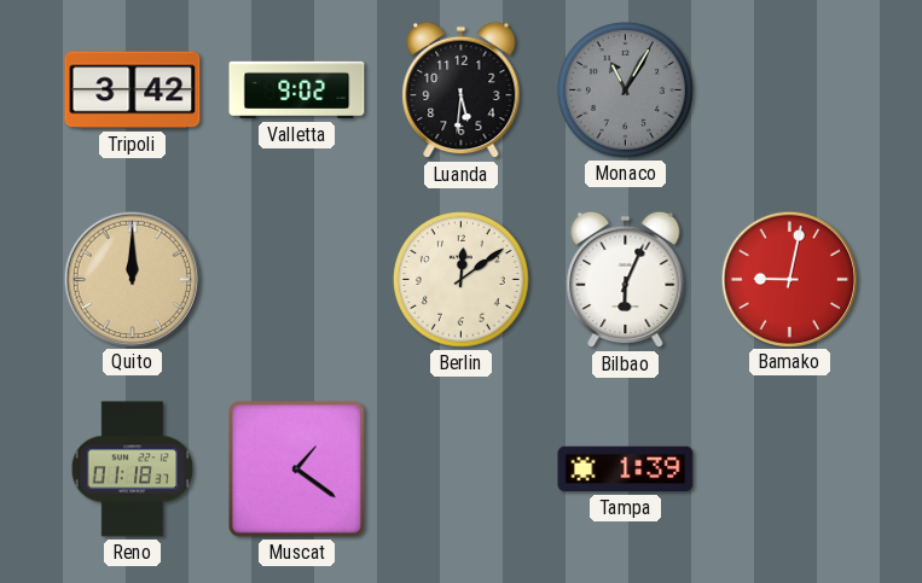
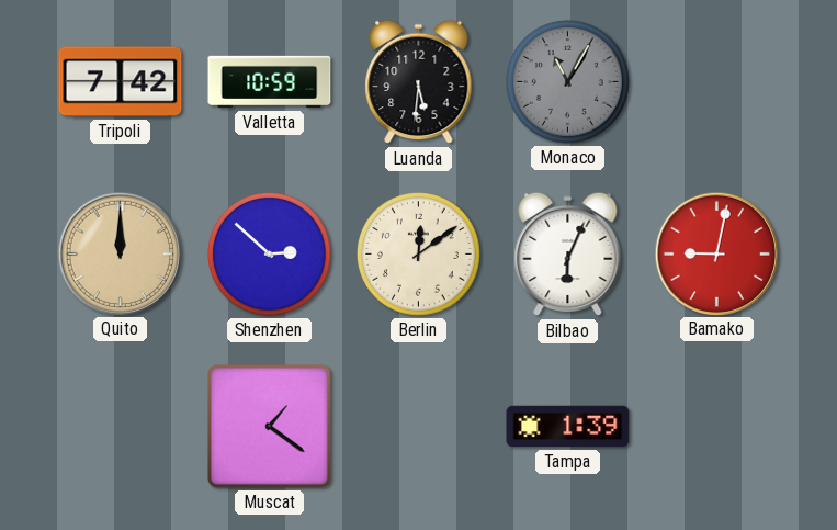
Tripoli: 3:42 -> 7:42 (121, 82)
Valletta: 9:02 -> 10:59 (270, 82)
Shenzhen: none -> 2:52 (270, 255)
Reno: 01:18 -> none (133, 470)
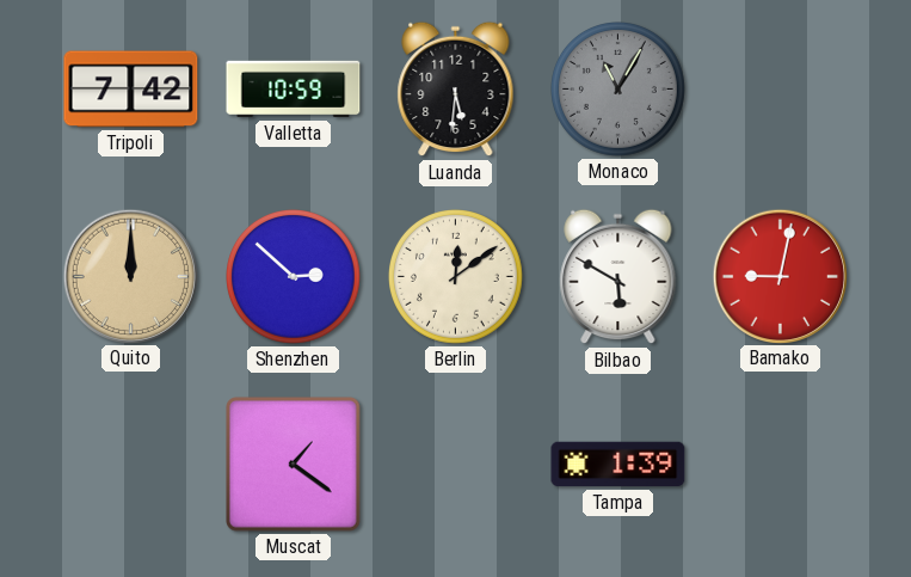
Bilbao: 6:04 -> 5:50 (618, 277)
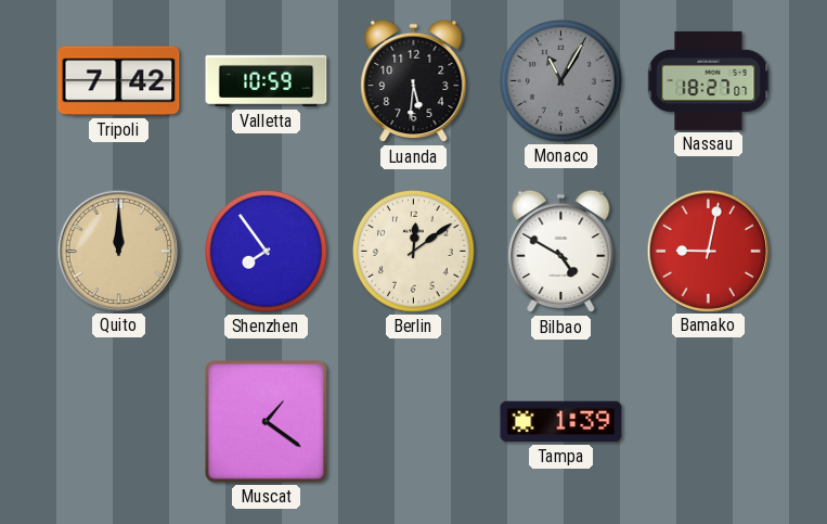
Nassau: none -> 18:27 (709, 80)
Shenzhen: 2:52 -> 7:54 (267, 252)
Bilbao: 5:50 -> 4:50 (561, 252)
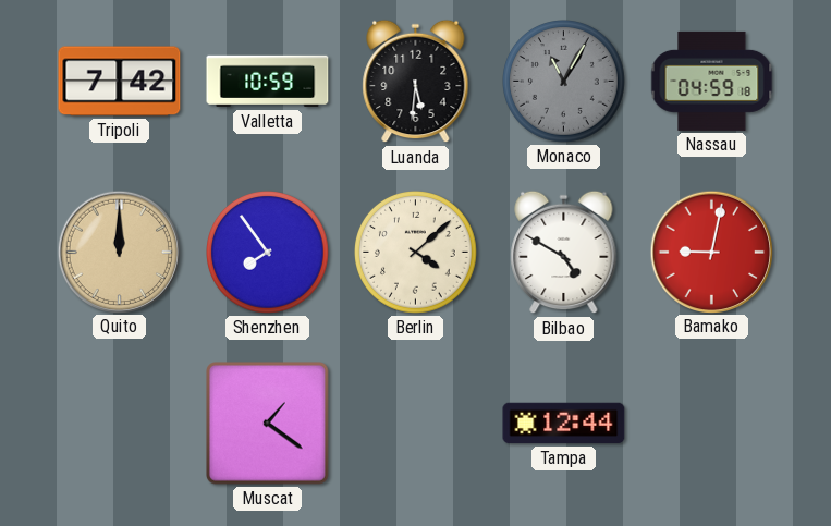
Nassau: 18:27 -> 04:59 (712, 81)
Berlin: 12:09 -> 4:08 (416, 253)
Tampa: 1:39 -> 12:44 (564, 424)
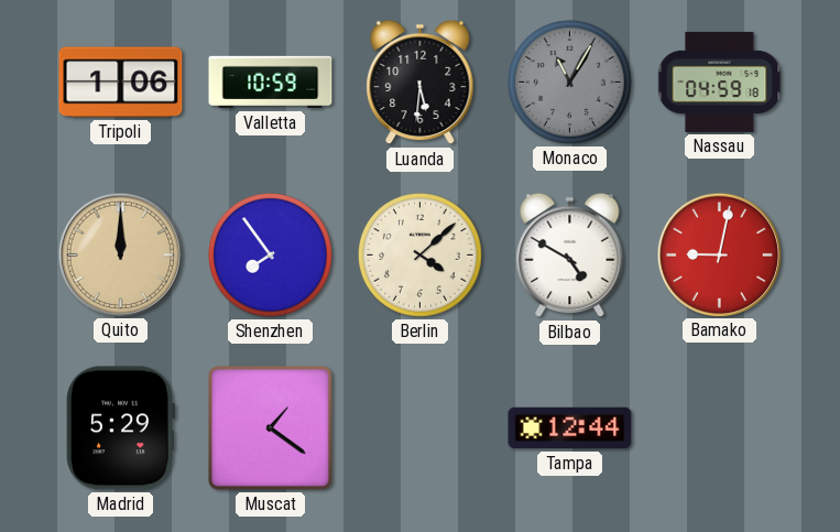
Tripoli: 7:42 -> 1:06 (121, 83)
Madrid: none -> 5:29 (121, 428)
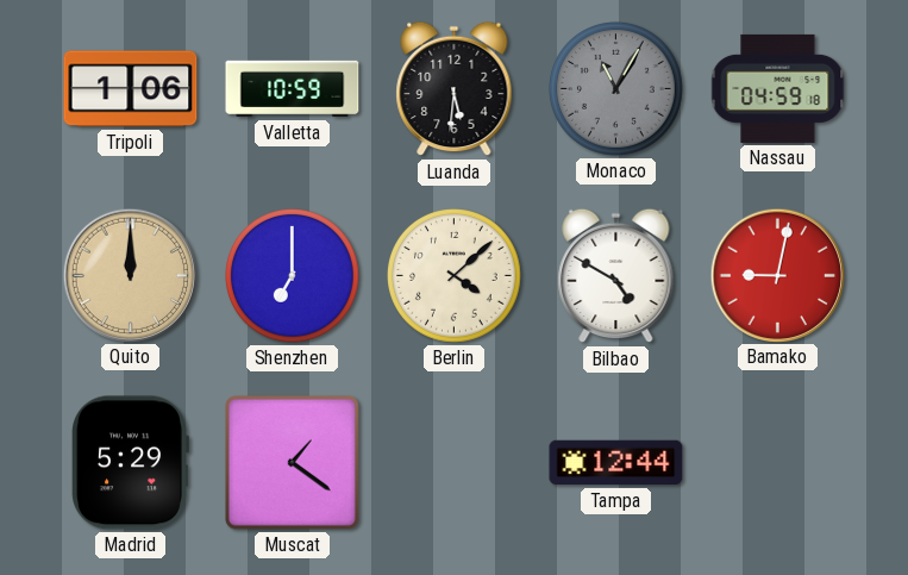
Shenzhen: 7:54 -> 7:00 (293, 276)
